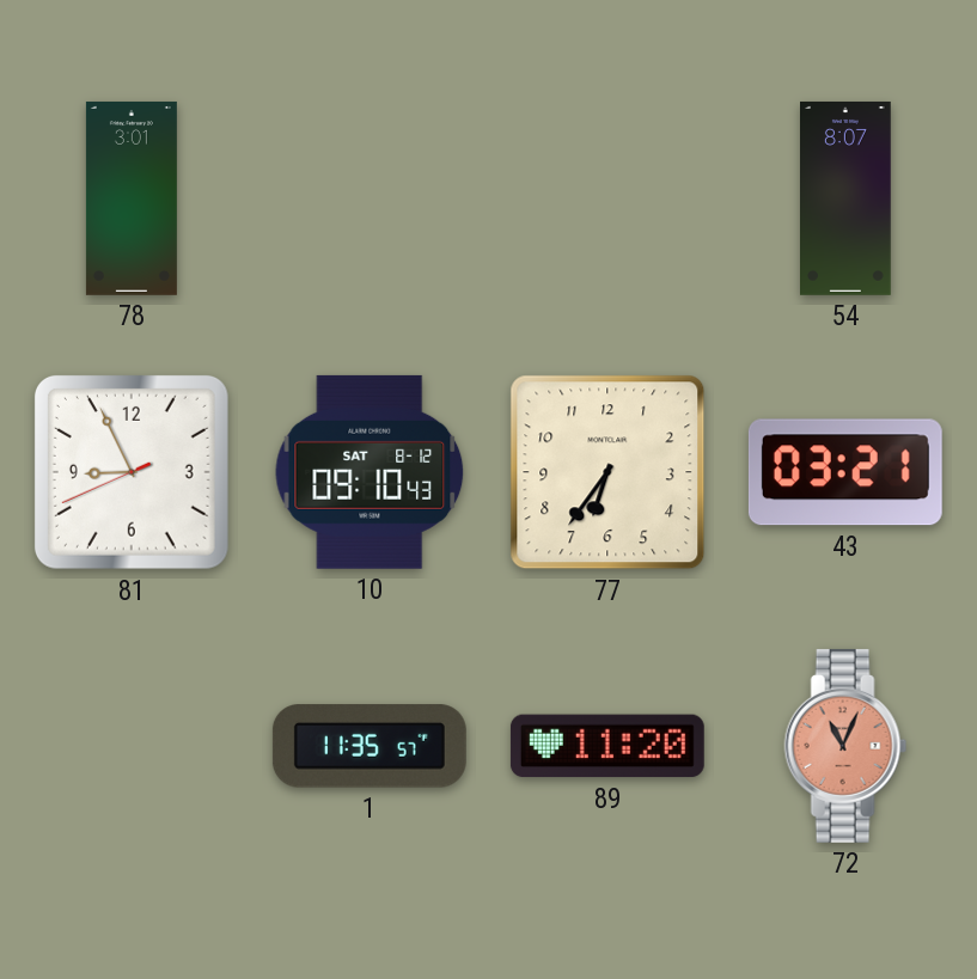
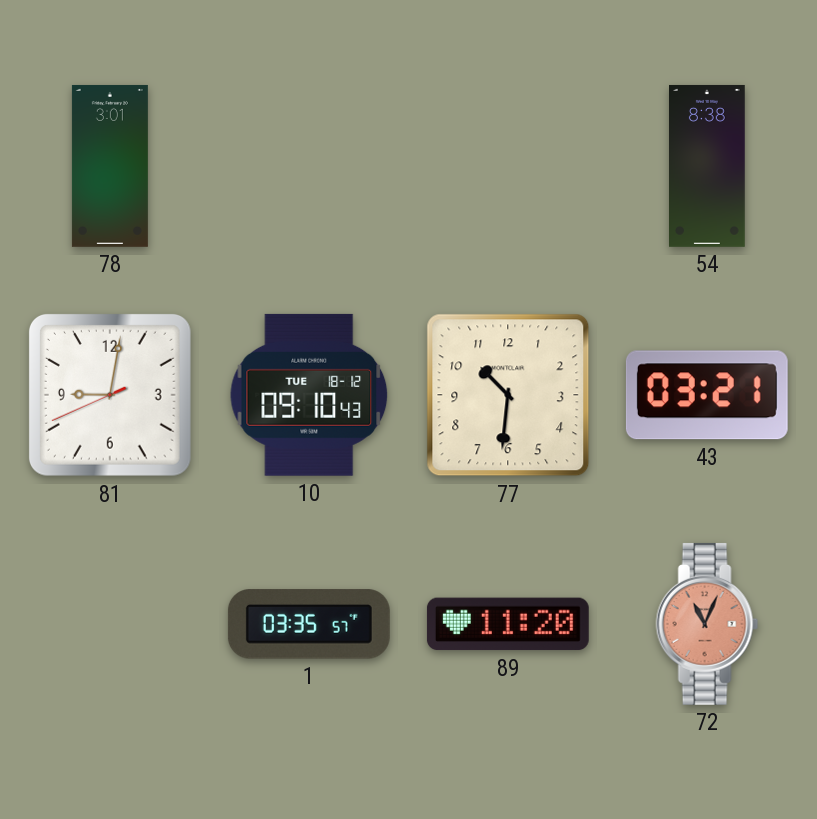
54: 8:07 -> 8:38 (708, 166)
81: 8:55 -> 9:01 (110, 395)
10 date: SAT 8-12 -> TUE 18-12 (309, 395)
77: 6:36 -> 10:31 (508, 395)
1: 11:35 -> 03:35 (309, 624)
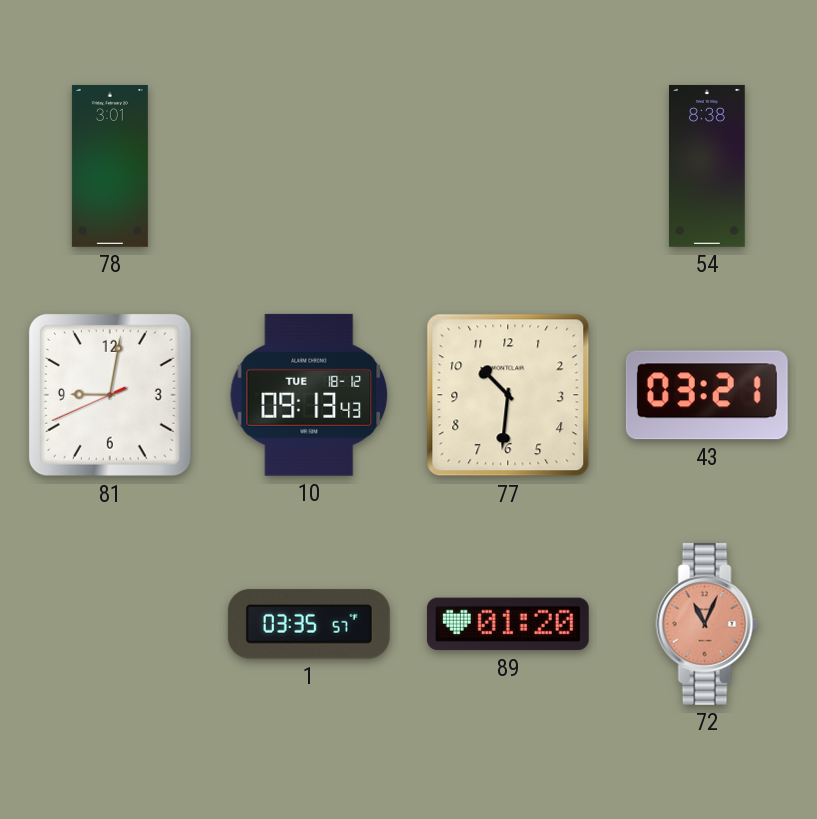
10: 09:10 -> 09:13 (309, 395)
89: 11:20 -> 01:20 (508, 624)
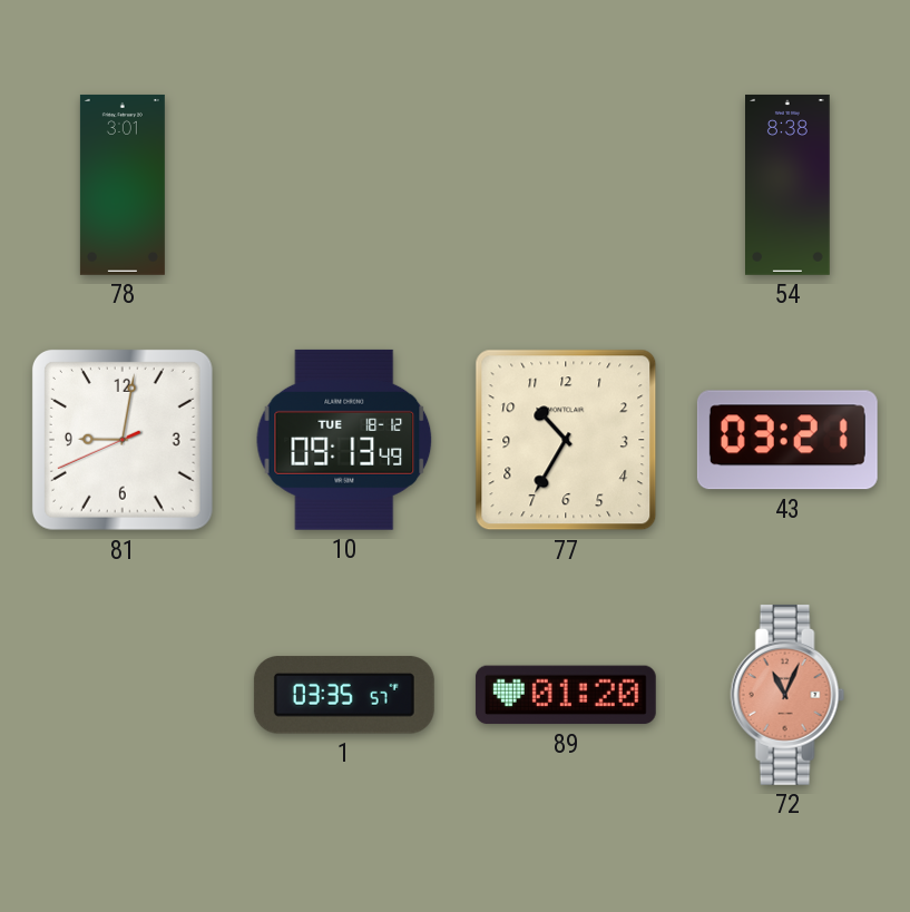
10: 09:13:43 -> 09:13:49 (344, 440)
77: 10:31 -> 10:35 (566, 440)
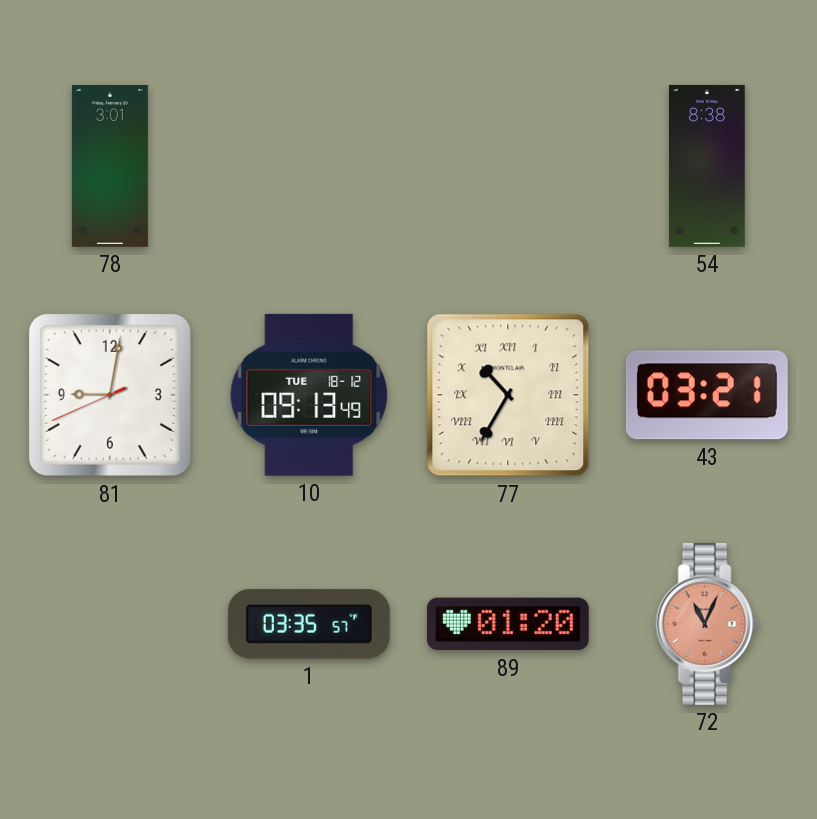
77 numerals: Arabic -> Roman (508, 395)
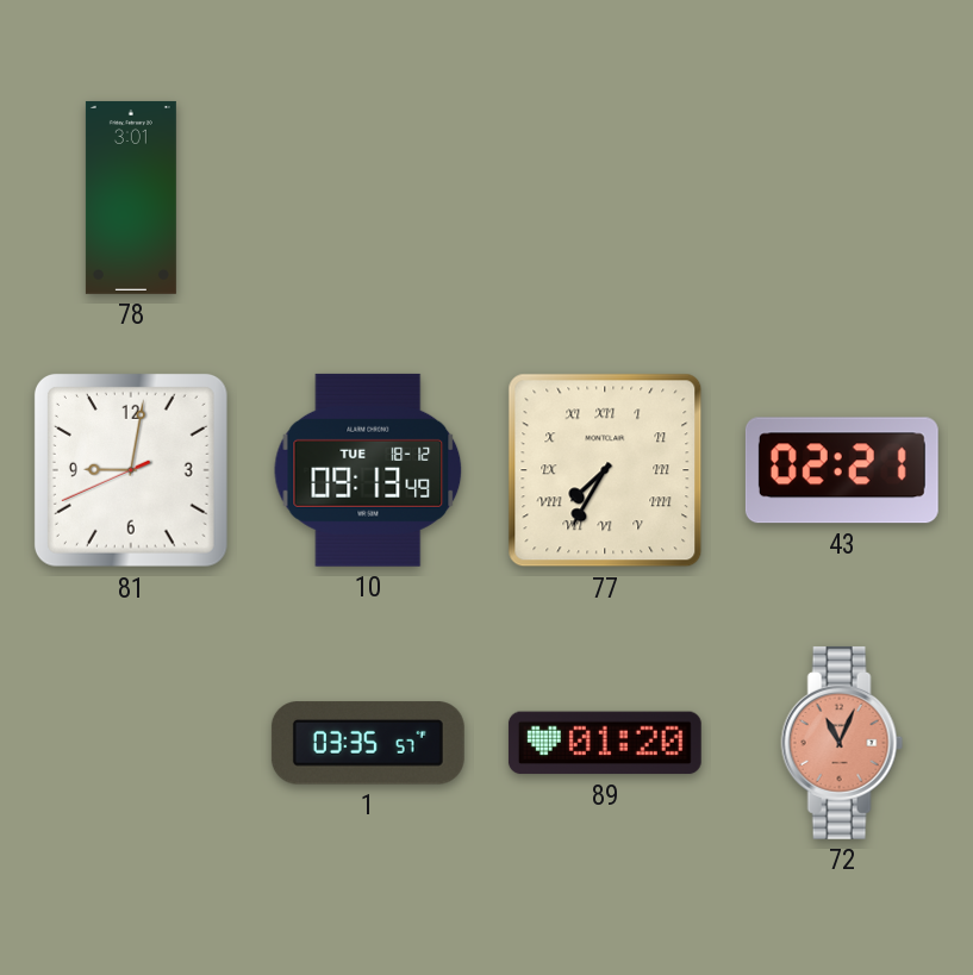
54: 8:38 -> none (708, 166)
77: 10:35 -> 7:35 (605, 470)
43: 03:21 -> 02:21 (842, 470)
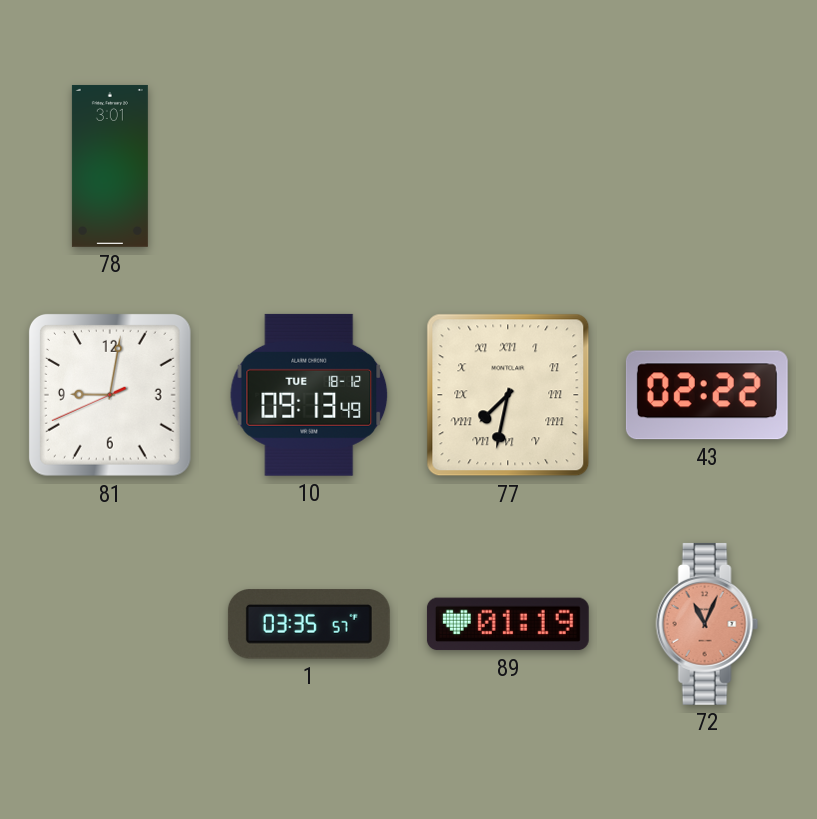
77: 7:35 -> 7:32 (508, 395)
43: 02:21 -> 02:22 (707, 395)
89: 01:20 -> 01:19 (508, 624)
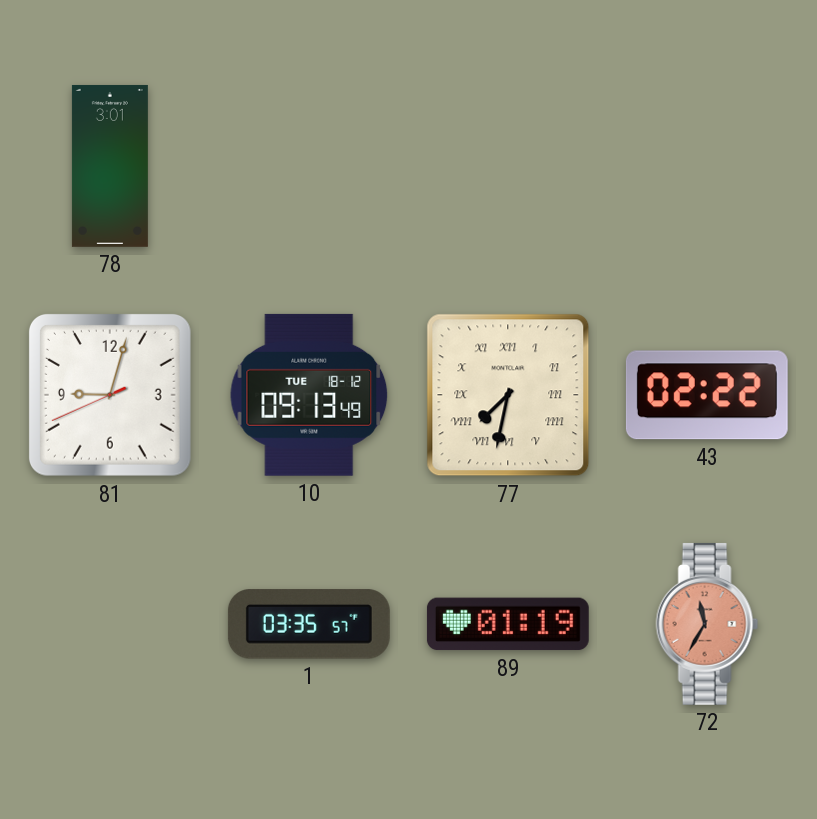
81: 9:01 -> 9:02 (110, 395)
72: 11:04 -> 11:35 (707, 624)
